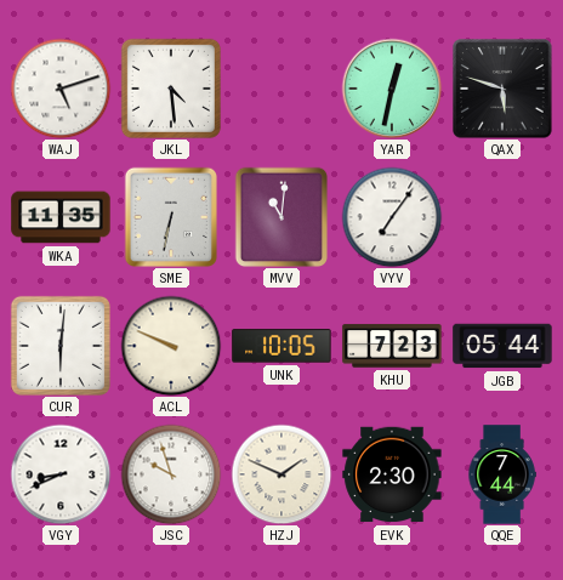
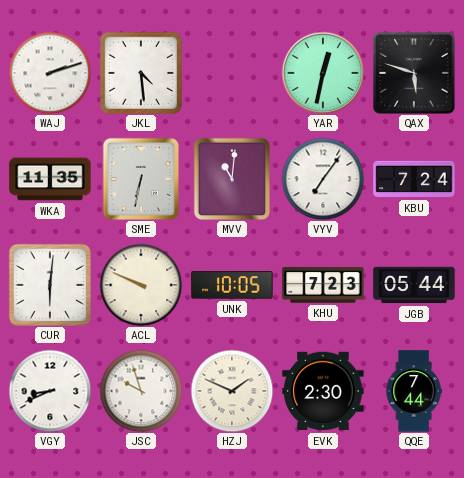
WAJ: 5:12 -> 2:12 (50, 73)
KBU: none -> 7:24 (414, 179)
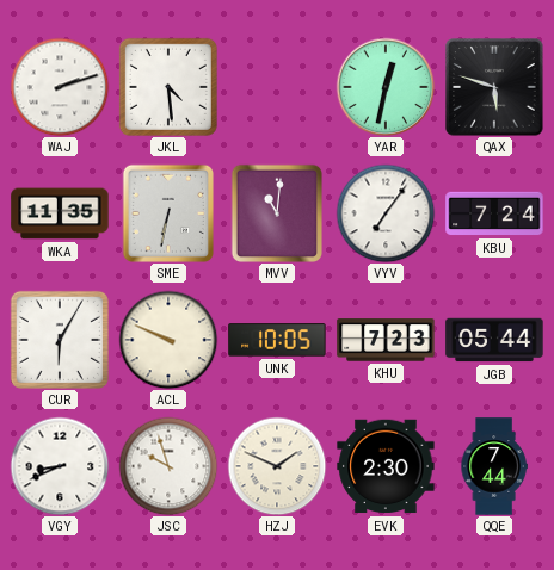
CUR: 6:01 -> 6:05 (60, 340)
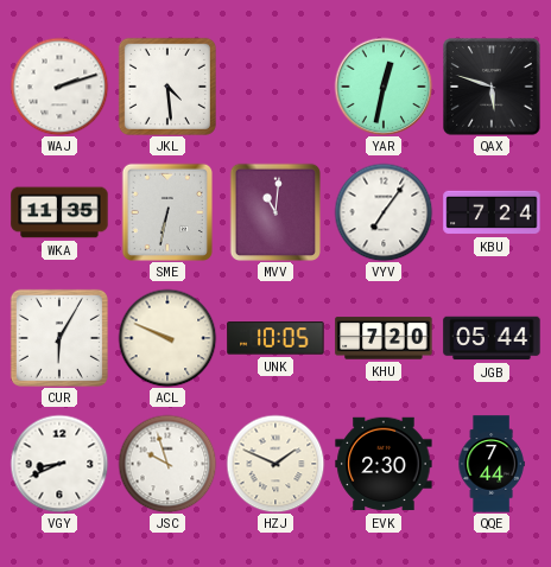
KHU: 7:23 -> 7:20 (384, 338)
